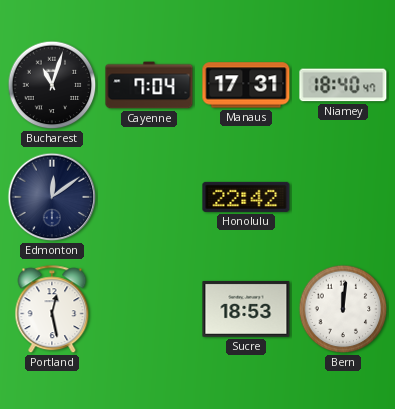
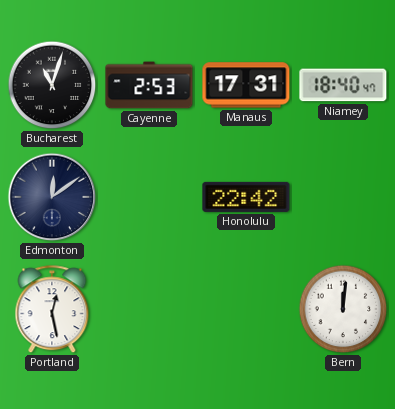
Cayenne: 7:04 -> 2:53 (149, 85)
Sucre: 18:53 -> none (246, 309)
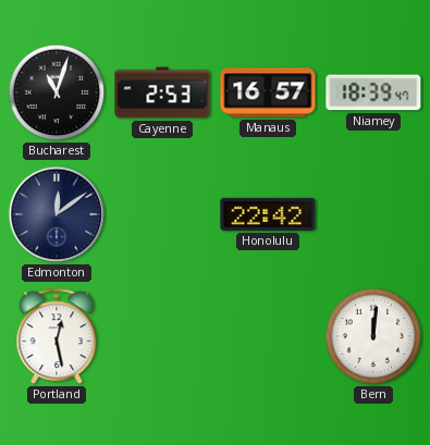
Manaus: 17:31 -> 16:57 (268, 92)
Niamey: 18:40 -> 18:39 (373, 92)
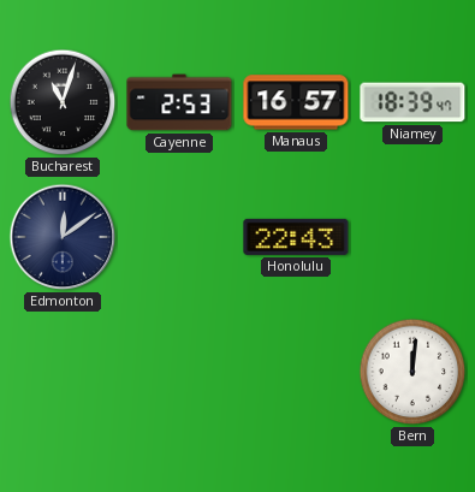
Honolulu: 22:42 -> 22:43 (296, 237)
Portland: 12:28 -> none (57, 337)
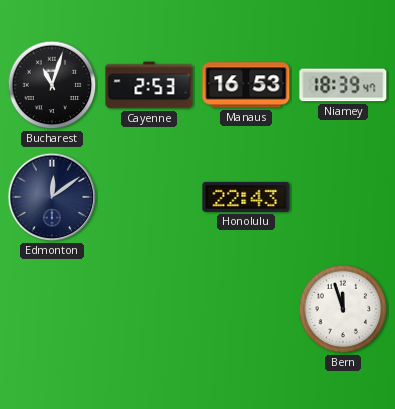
Manaus: 16:57 -> 16:53 (246, 85)
Bern: 12:01 -> 11:57 (343, 309)
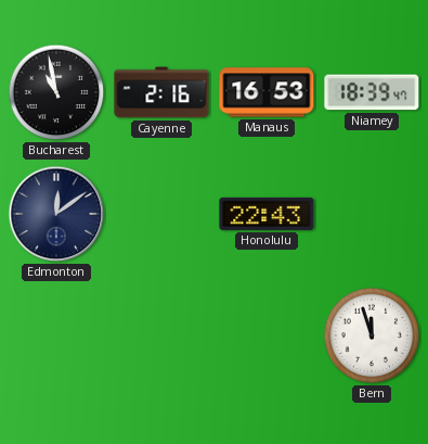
Bucharest: 11:03 -> 10:58 (56, 92)
Cayenne: 2:53 -> 2:16 (161, 92)
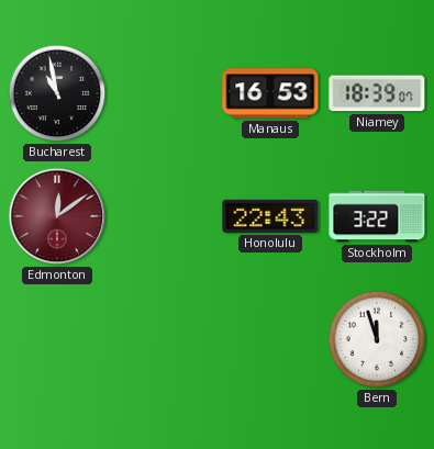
Cayenne: 2:16 -> none (161, 92)
Niamey: 18:39:47 -> 18:39:07 (377, 93)
Edmonton dial: navy -> burgundy (57, 216)
Stockholm: none -> 3:22 (377, 216)
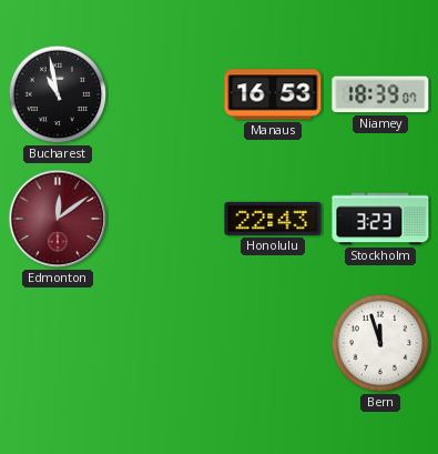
Stockholm: 3:22 -> 3:23 (380, 219)
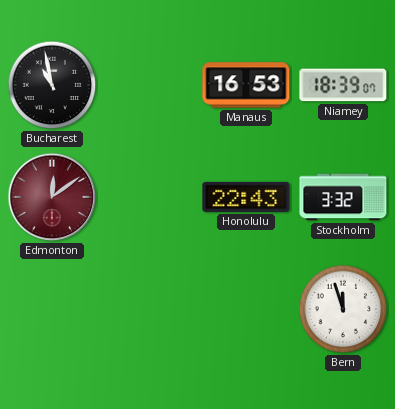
Stockholm: 3:23 -> 3:32 (343, 197)
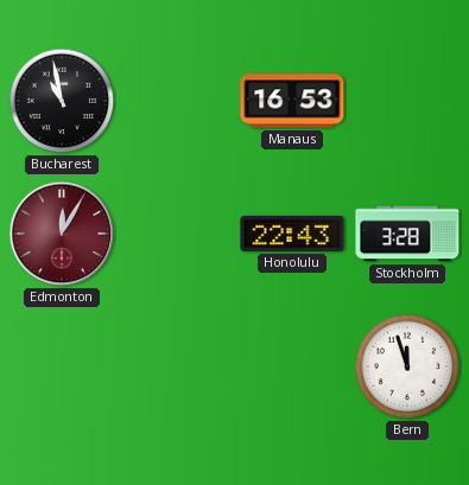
Niamey: 18:39 -> none (343, 85)
Edmonton: 12:09 -> 12:05 (62, 234)
Stockholm: 3:32 -> 3:28 (407, 234)
